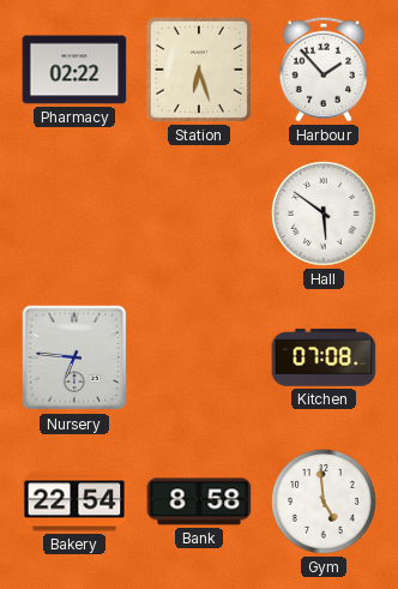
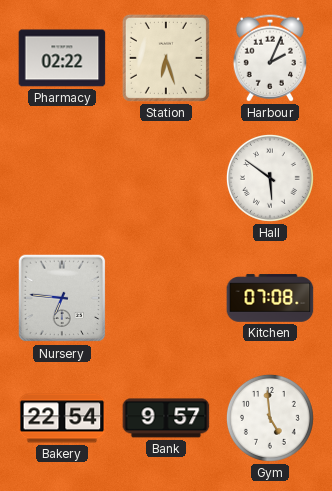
Harbour: 1:53 -> 2:04 (270, 58)
Bank: 8:58 -> 9:57 (166, 418)
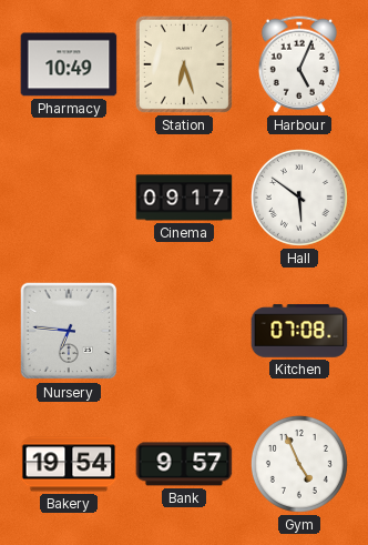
Pharmacy: 02:22 -> 10:49 (69, 64)
Harbour: 2:04 -> 5:04 (299, 64)
Cinema: none -> 09:17 (184, 198)
Bakery: 22:54 -> 19:54 (69, 464)
Gym: 4:59 -> 4:56 (299, 464)
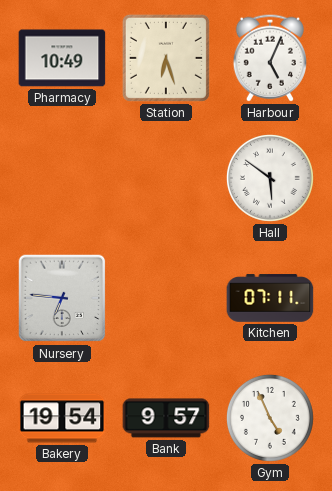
Cinema: 09:17 -> none (184, 198)
Kitchen: 07:08 -> 07:11 (270, 298)
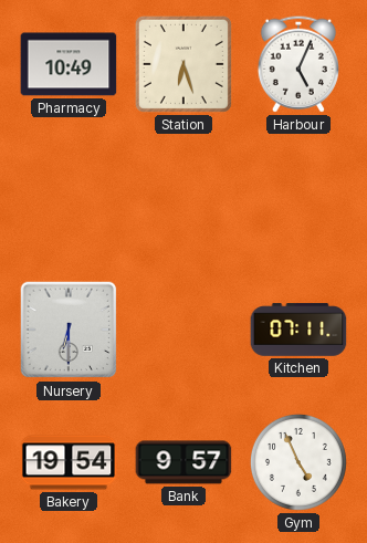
Hall: 5:51 -> none (270, 178)
Nursery: 6:46 -> 6:30 (69, 330)
